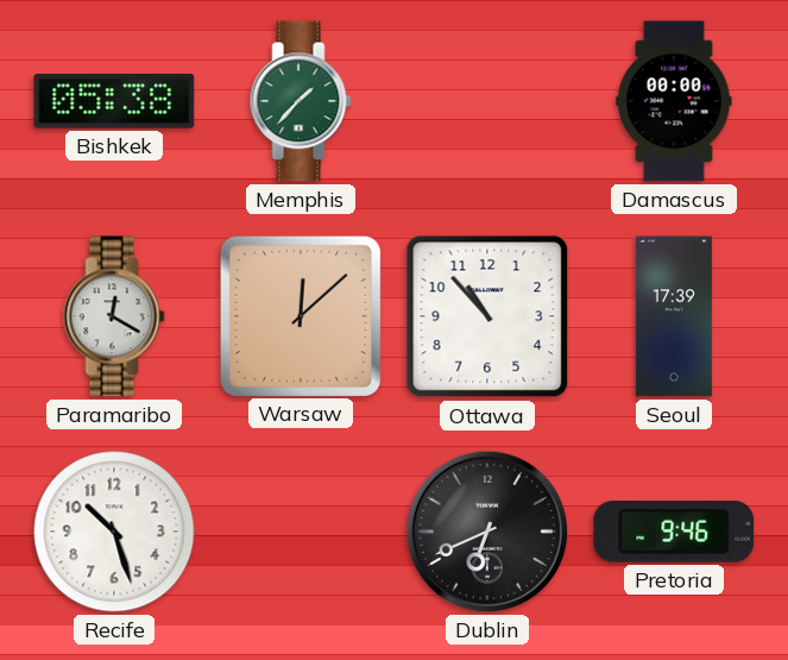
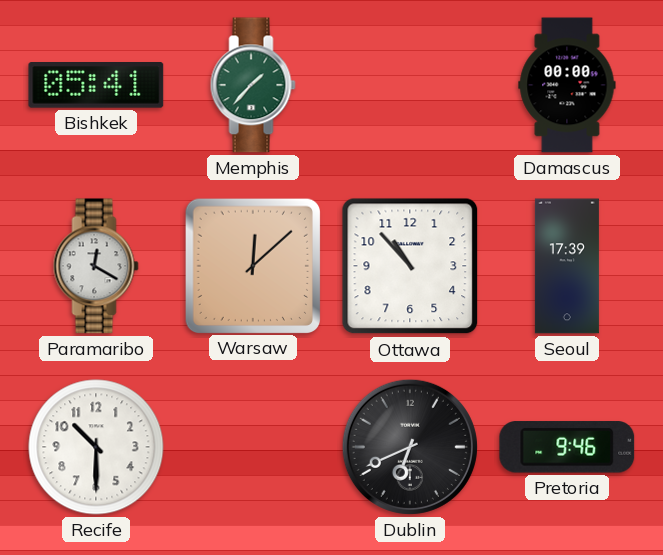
Bishkek: 05:38 -> 05:41 (96, 85)
Recife: 10:27 -> 10:30 (96, 447)
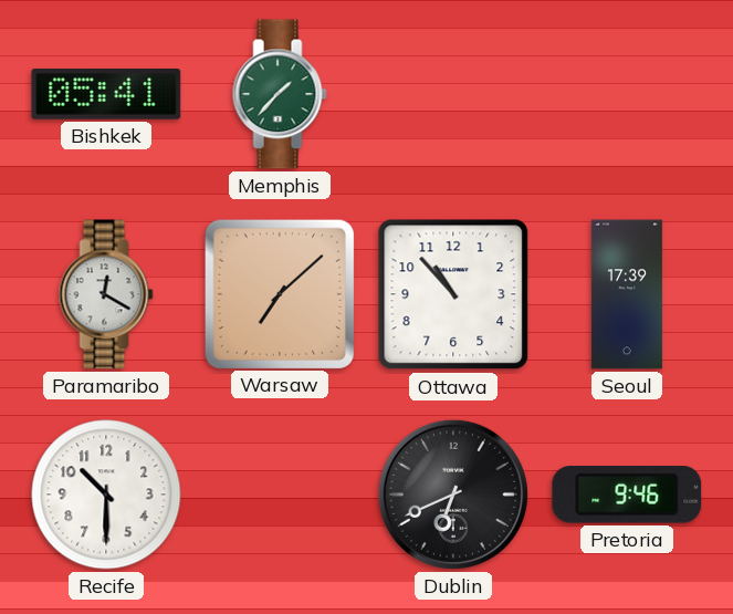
Damascus: 00:00 -> none (567, 85)
Warsaw: 12:08 -> 7:08 (279, 293)
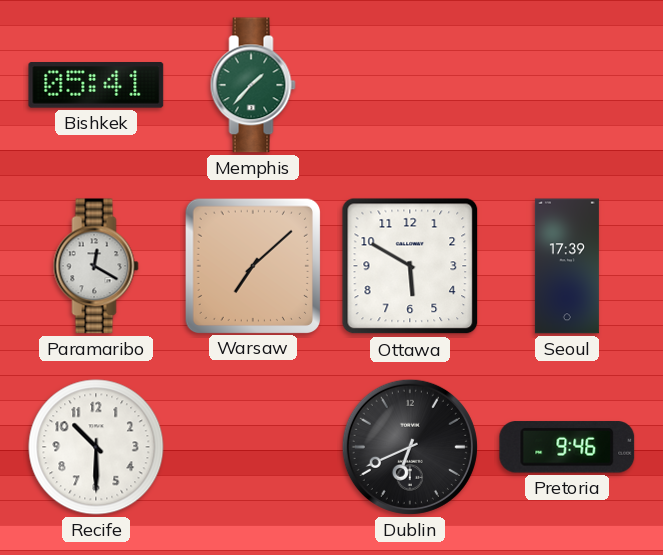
Ottawa: 10:53 -> 5:50 (410, 266)
